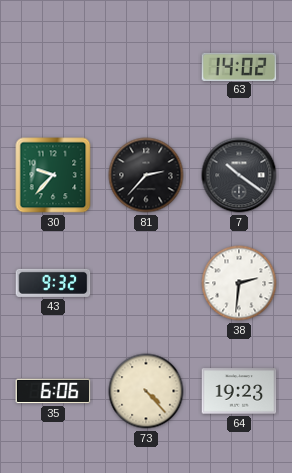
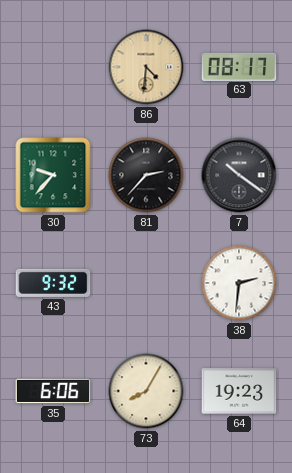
86: none -> 4:31 (146, 67)
63: 14:02 -> 08:17 (239, 66)
73: 4:23 -> 8:05 (146, 391)
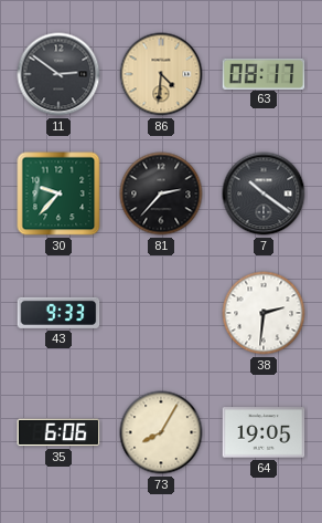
11: none -> 2:51 (58, 74)
43: 9:32 -> 9:33 (58, 313)
64: 19:23 -> 19:05 (264, 432)
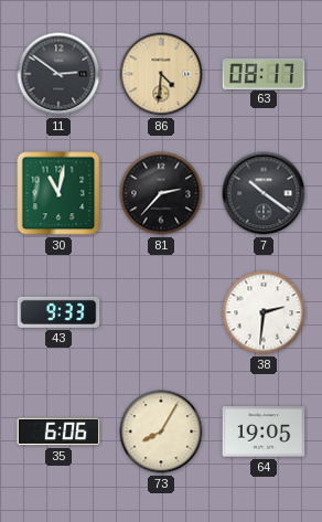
30: 9:37 -> 11:02 (58, 193)
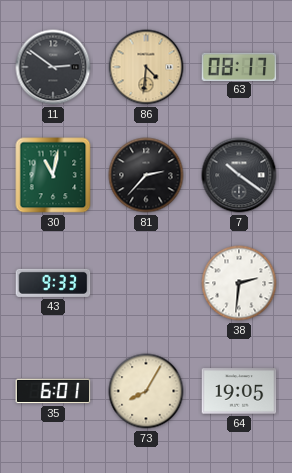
35: 6:06 -> 6:01 (53, 391)
